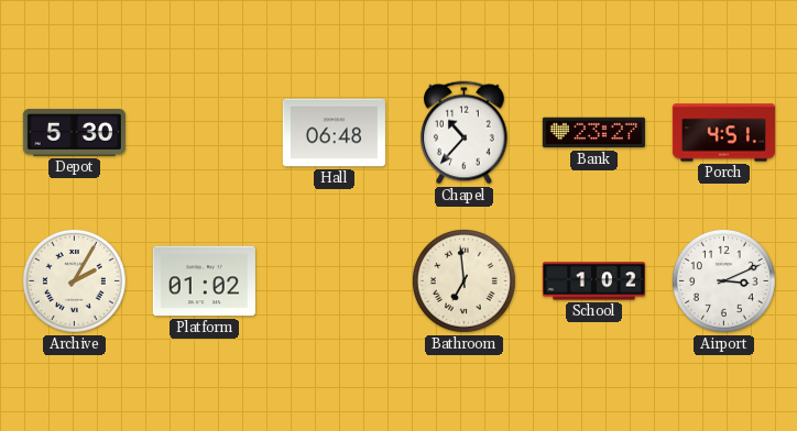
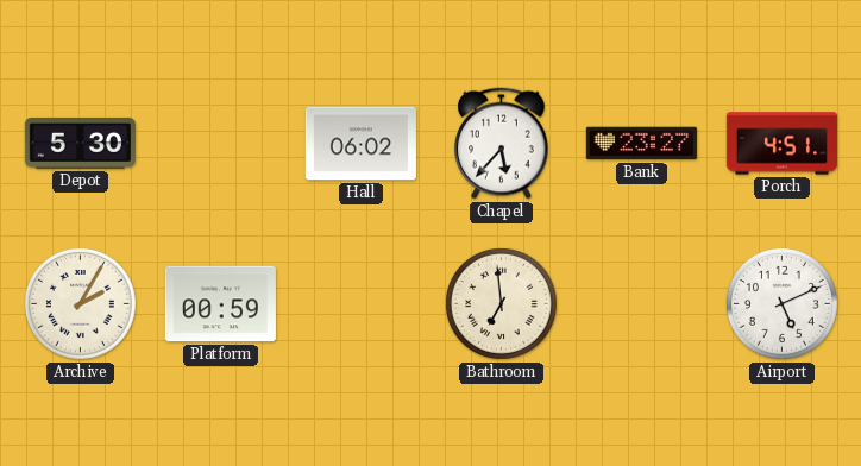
Hall: 06:48 -> 06:02 (360, 144)
Chapel: 10:37 -> 5:37 (502, 144)
Platform: 01:02 -> 00:59 (220, 304)
School: 1:02 -> none (593, 281)
Airport: 3:11 -> 5:11 (781, 303)
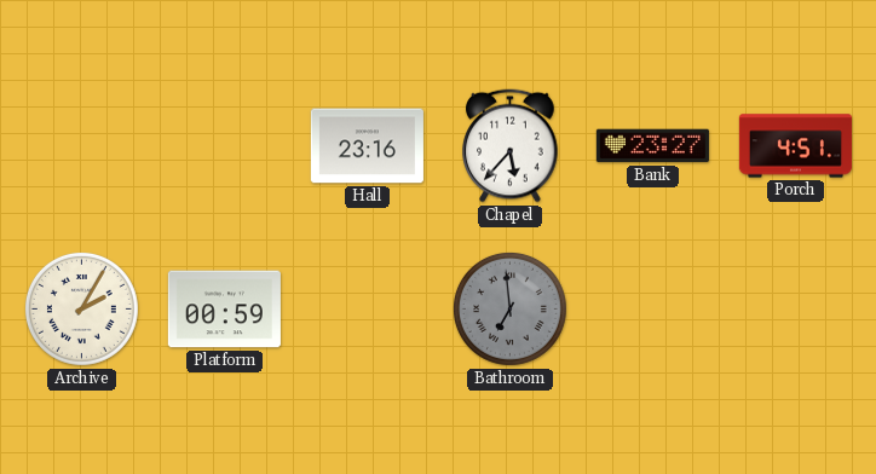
Depot: 5:30 -> none (80, 143)
Hall: 06:02 -> 23:16 (367, 146)
Bathroom dial: cream -> grey (509, 308)
Airport: 5:11 -> none (781, 303)
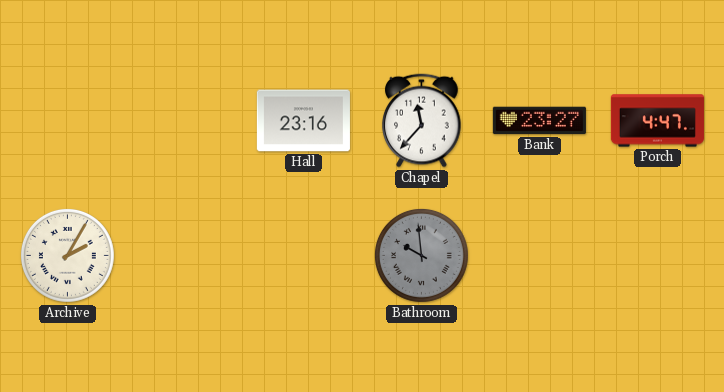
Chapel: 5:37 -> 11:37 (422, 121)
Porch: 4:51 -> 4:47 (657, 121)
Platform: 00:59 -> none (224, 310)
Bathroom: 6:59 -> 9:59 (421, 255)
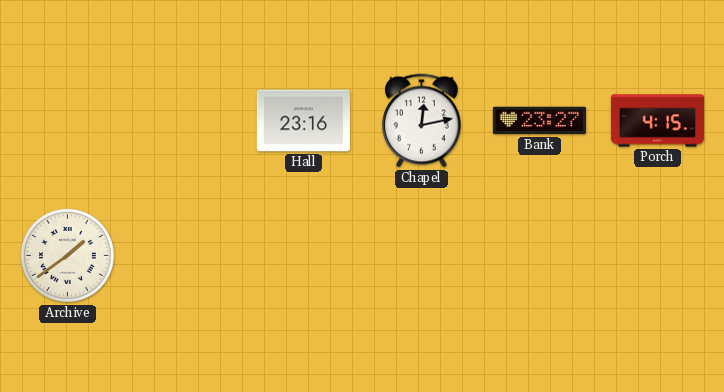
Chapel: 11:37 -> 12:13 (422, 121)
Porch: 4:47 -> 4:15 (657, 121)
Archive: 2:05 -> 1:39 (67, 255)
Bathroom: 9:59 -> none (421, 255)
